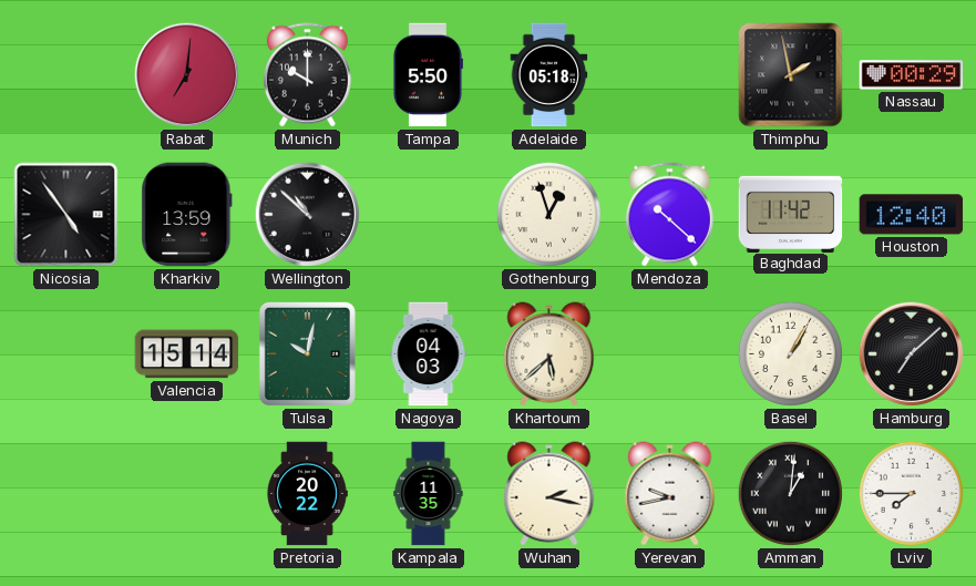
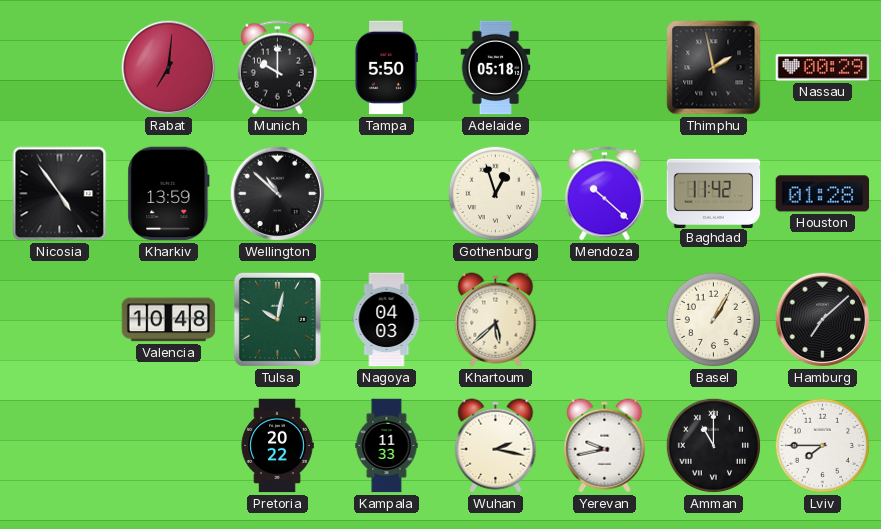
Houston: 12:40 -> 01:28 (823, 194)
Valencia: 15:14 -> 10:48 (169, 320)
Kampala: 11:35 -> 11:33 (387, 446)
Amman: 1:01 -> 11:00 (713, 445)
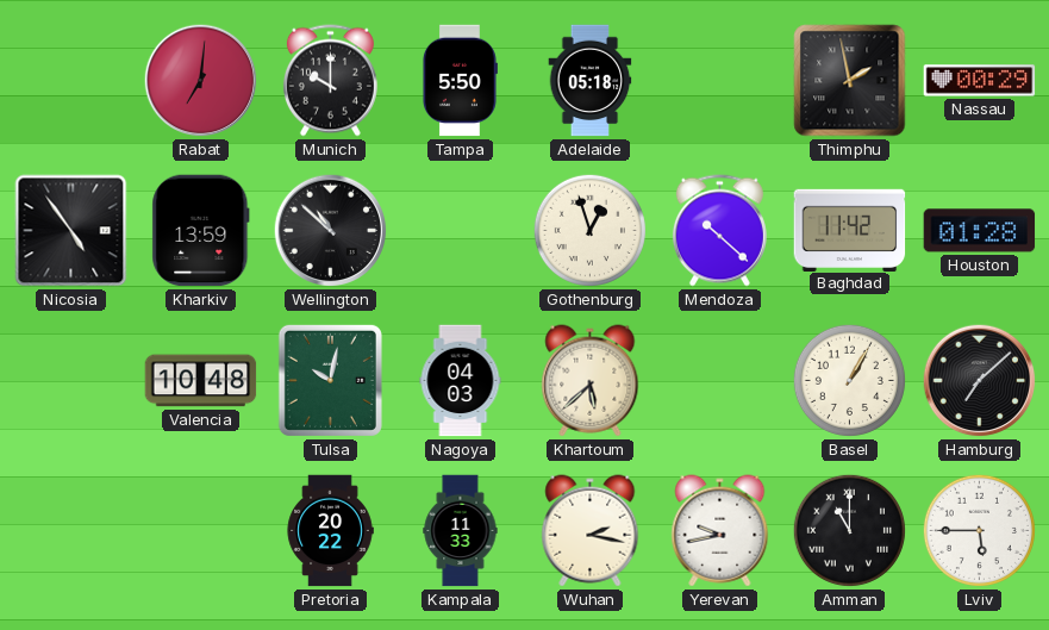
Lviv: 7:45 -> 5:45 (979, 530)
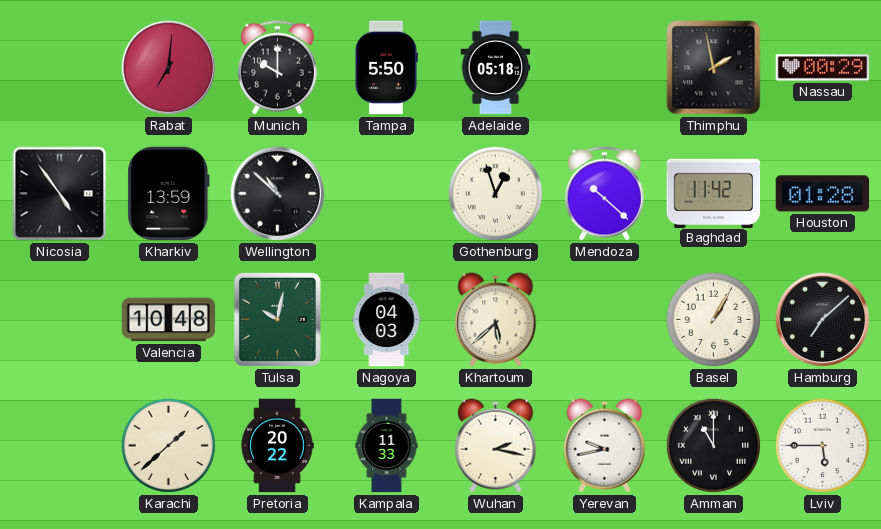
Karachi: none -> 1:38 (168, 445)
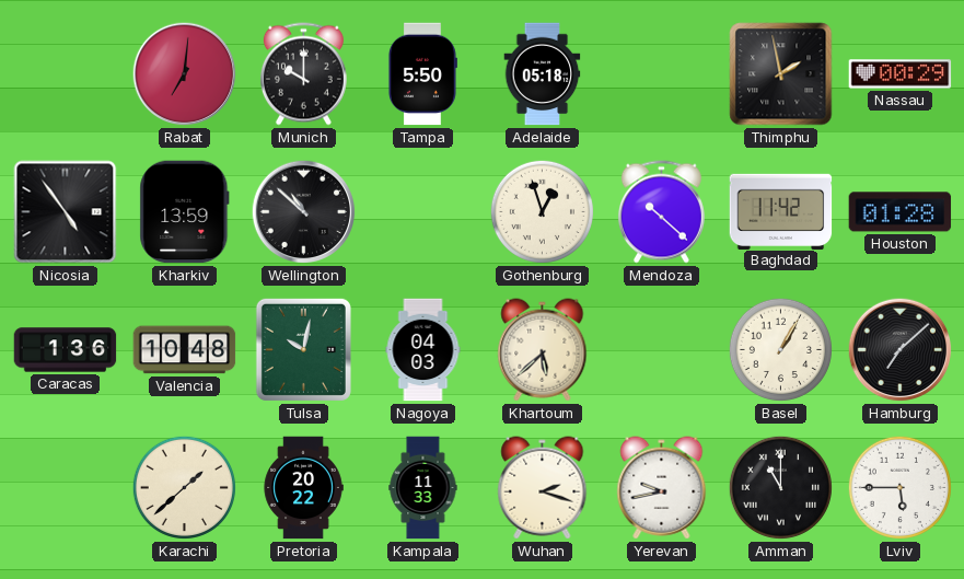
Caracas: none -> 1:36 (66, 350)
Wuhan: 2:17 -> 2:18 (543, 488)
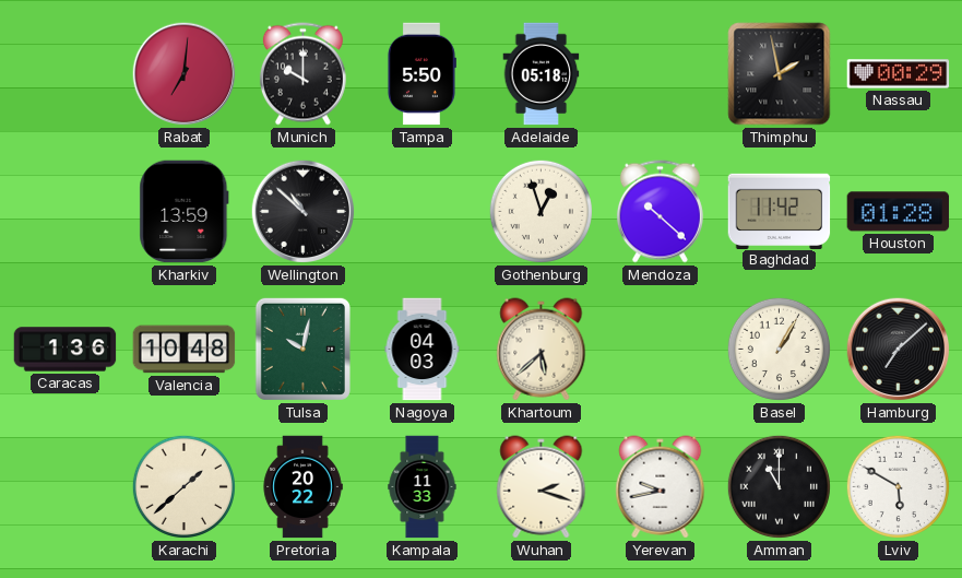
Nicosia: 4:54 -> none (66, 212)
Lviv: 5:45 -> 5:50 (898, 486)
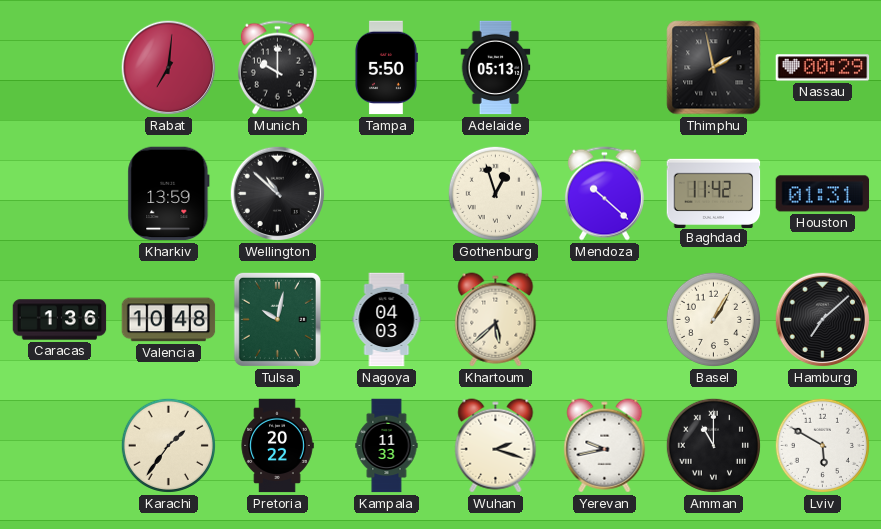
Adelaide: 05:18 -> 05:13 (496, 68)
Houston: 01:28 -> 01:31 (823, 194)
Karachi: 1:38 -> 1:36 (168, 445)
